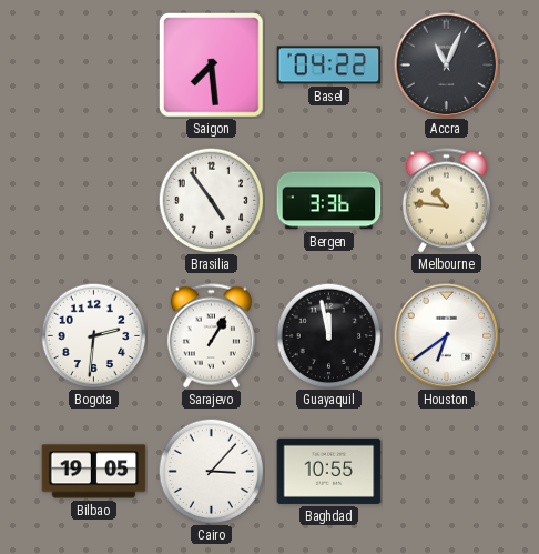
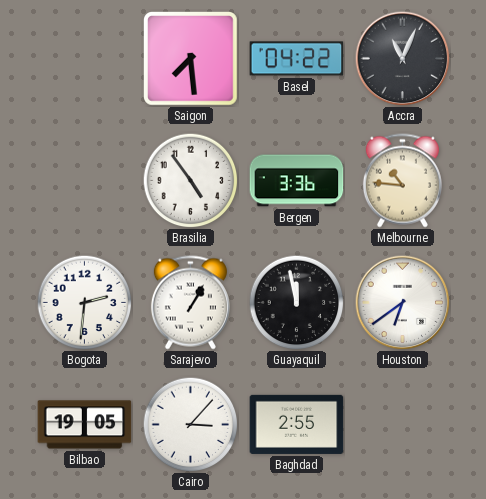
Baghdad: 10:55 -> 2:55 (297, 424)
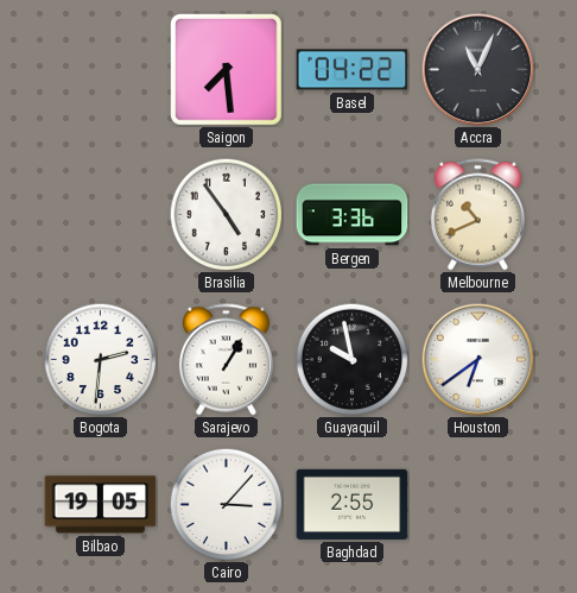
Melbourne: 10:46 -> 10:41 (477, 215)
Guayaquil: 11:58 -> 9:58 (351, 359)
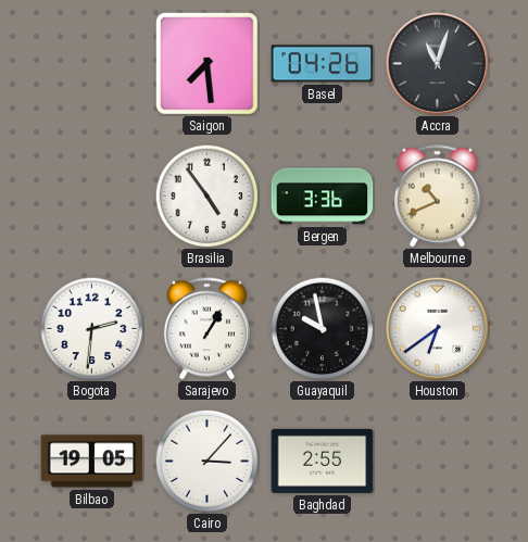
Basel: 04:22 -> 04:26 (323, 64)
Accra: 11:04 -> 11:03 (437, 63)
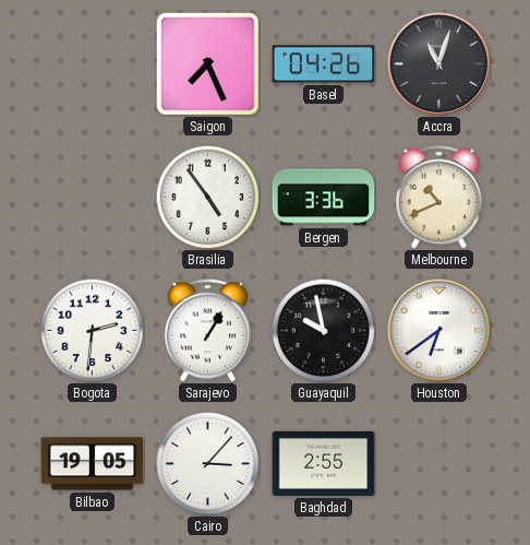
Saigon: 7:29 -> 7:26 (208, 64)
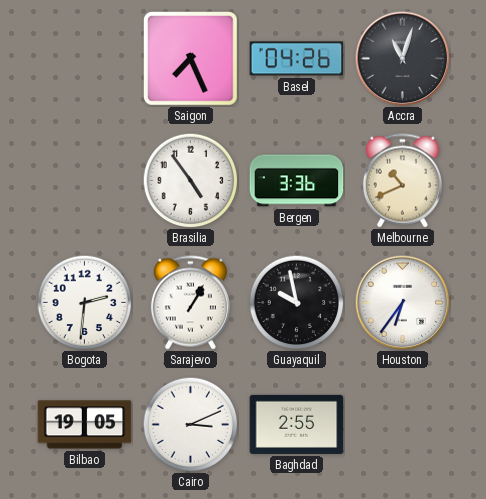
Houston: 6:39 -> 6:36 (402, 302)
Cairo: 3:07 -> 3:11 (190, 424)
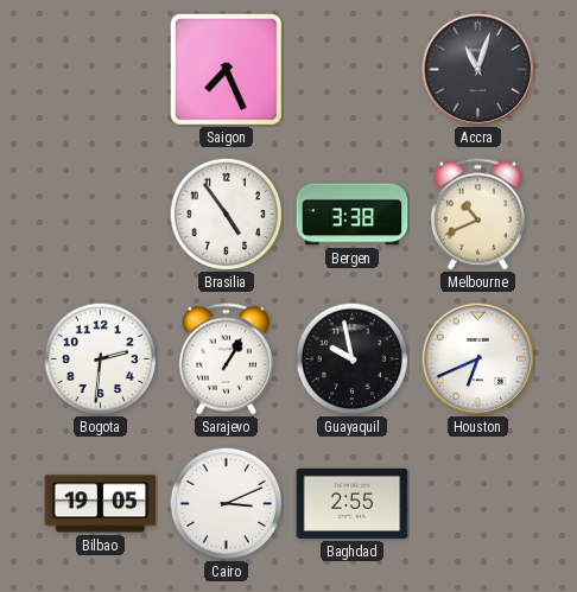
Basel: 04:26 -> none (297, 59)
Bergen: 3:36 -> 3:38 (353, 215)
Houston: 6:36 -> 6:41 (477, 358)
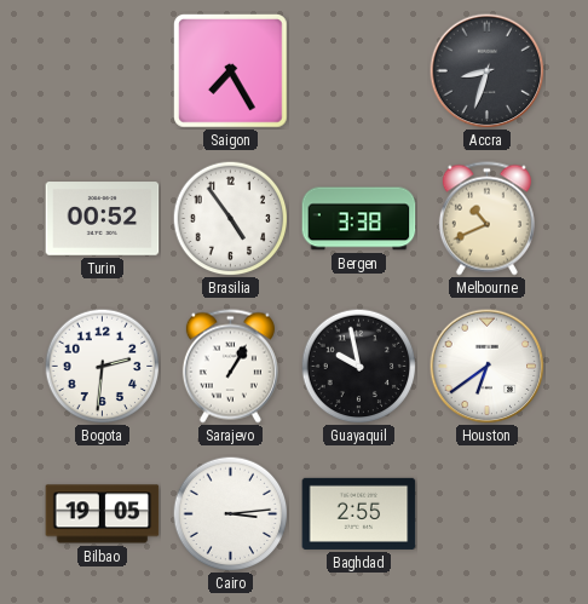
Saigon: 7:26 -> 7:25 (231, 71)
Accra: 11:03 -> 8:33 (486, 70)
Turin: none -> 00:52 (103, 219)
Houston: 6:41 -> 6:39 (486, 366)
Cairo: 3:11 -> 3:14 (230, 513)
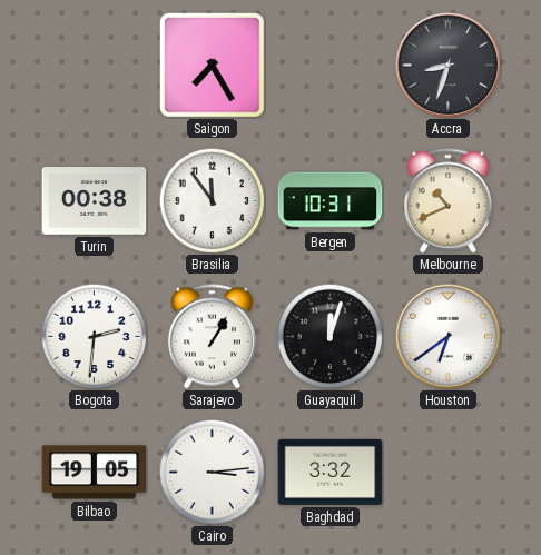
Turin: 00:52 -> 00:38 (95, 201)
Brasilia: 4:54 -> 11:54 (212, 200)
Bergen: 3:38 -> 10:31 (331, 201)
Guayaquil: 9:58 -> 12:03 (329, 336)
Baghdad: 2:55 -> 3:32 (331, 472)
